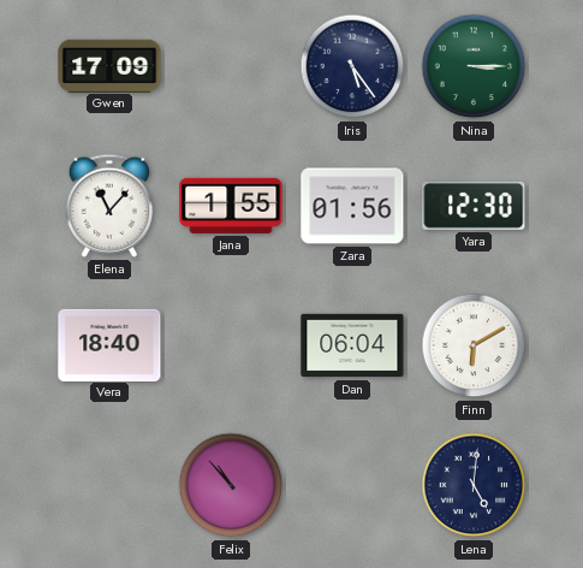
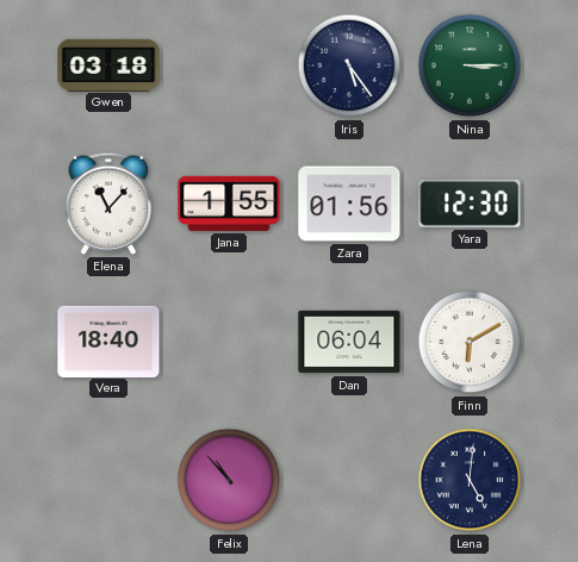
Gwen: 17:09 -> 03:18 (108, 64)
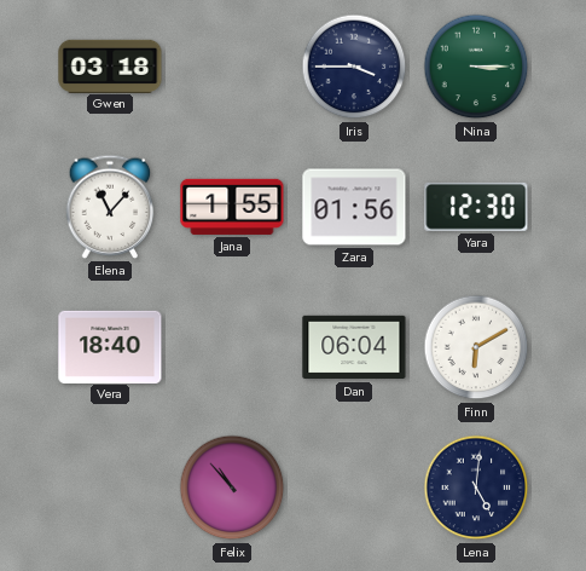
Iris: 5:24 -> 3:45 (354, 67)
